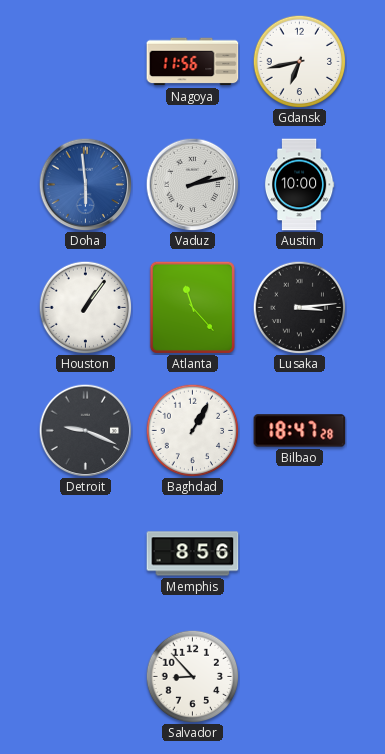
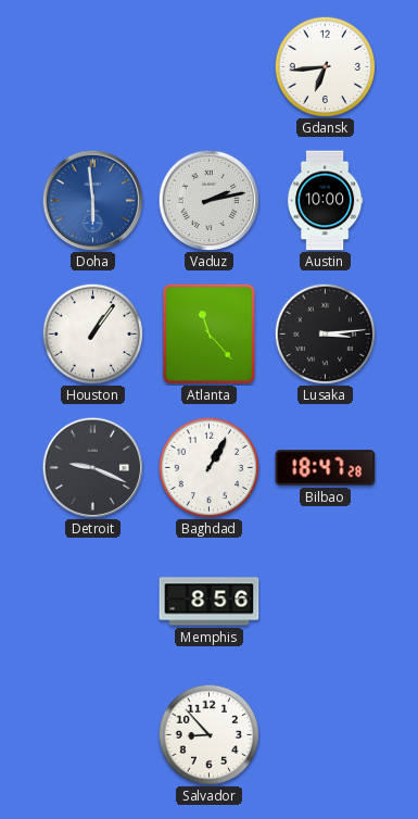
Nagoya: 11:56 -> none (193, 62)
Gdansk: 6:43 -> 6:44 (325, 66)
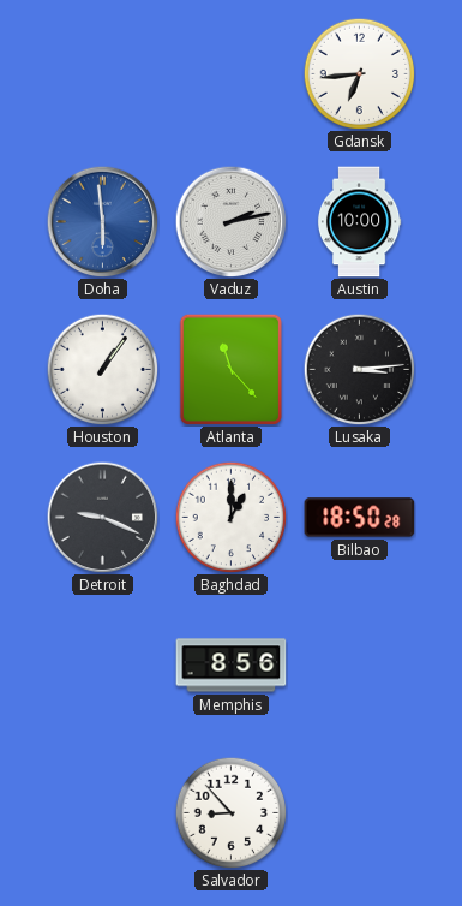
Baghdad: 1:05 -> 1:00 (230, 517)
Bilbao: 18:47 -> 18:50 (360, 518)
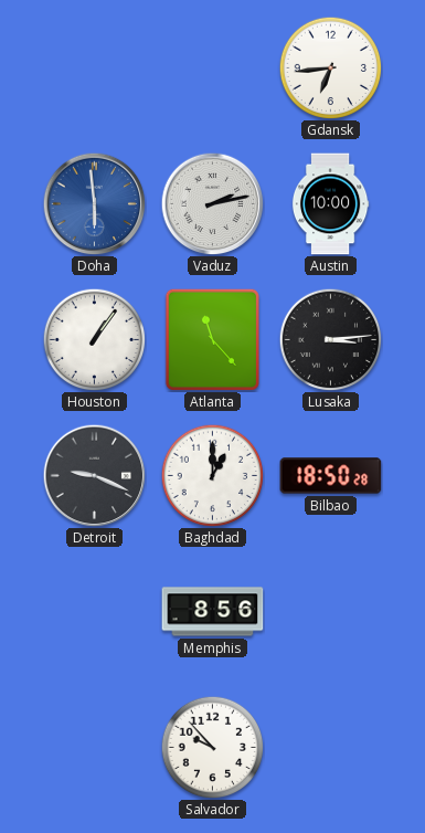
Salvador: 8:53 -> 9:53 (212, 747)
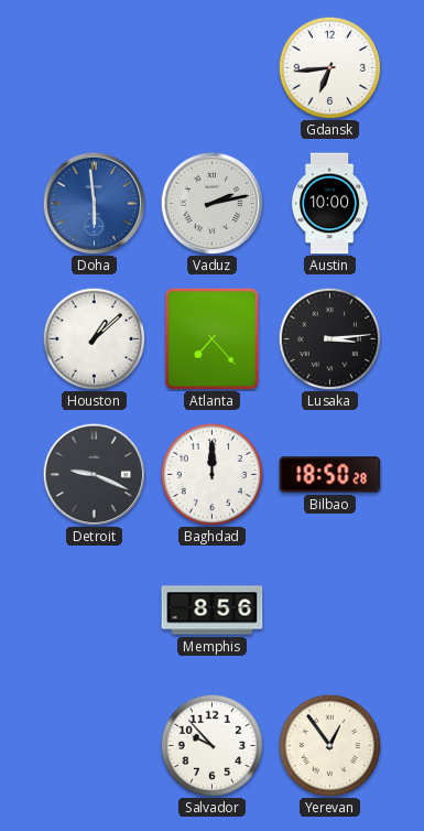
Houston: 1:06 -> 1:08 (94, 338)
Atlanta: 11:23 -> 7:23 (211, 338)
Baghdad: 1:00 -> 12:00 (211, 474)
Yerevan: none -> 12:54 (329, 745)
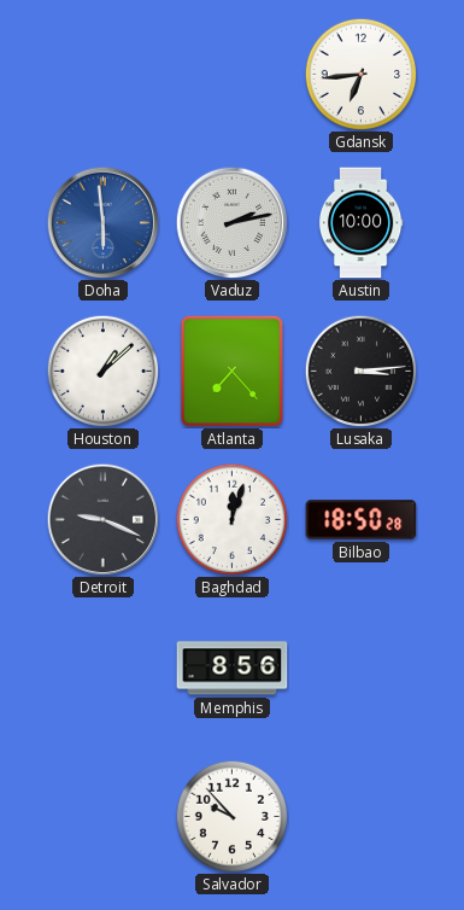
Baghdad: 12:00 -> 12:03 (231, 519)
Yerevan: 12:54 -> none (329, 745)
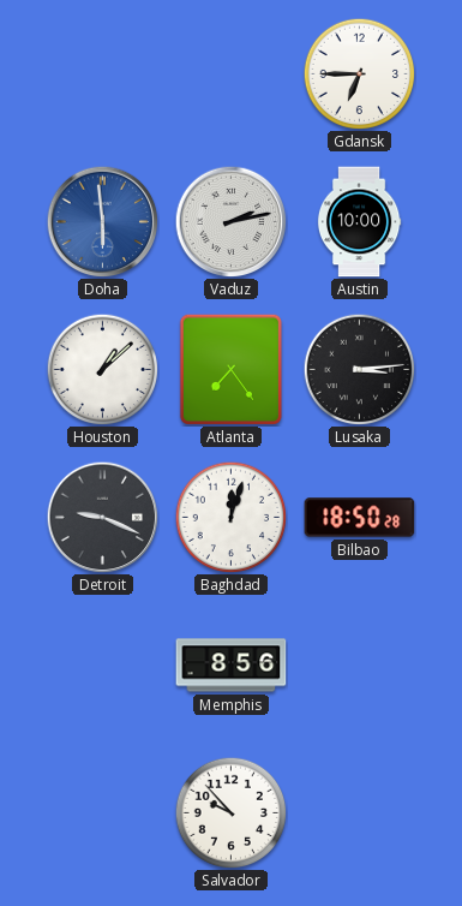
Gdansk: 6:44 -> 6:45 (359, 73)
Atlanta: 7:23 -> 7:24 (230, 369)
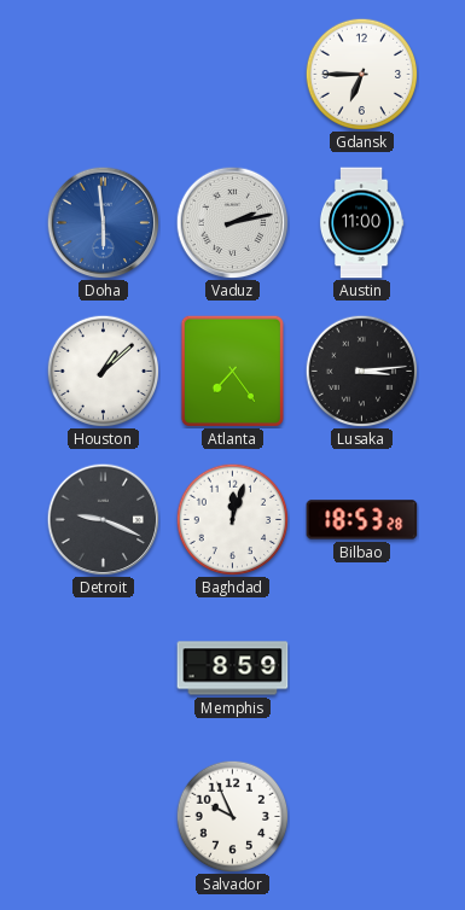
Austin: 10:00 -> 11:00 (361, 223)
Bilbao: 18:50 -> 18:53 (362, 520)
Memphis: 8:56 -> 8:59 (233, 669)
Salvador: 9:53 -> 9:56 (232, 816)
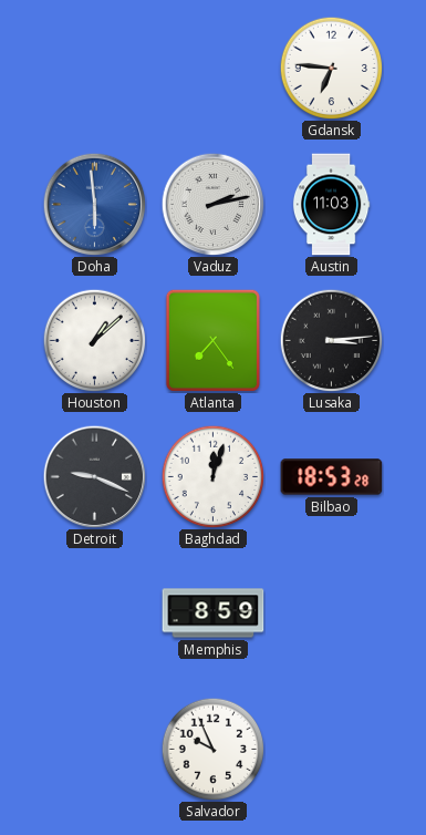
Gdansk: 6:45 -> 6:46 (331, 68)
Austin: 11:00 -> 11:03 (331, 205)
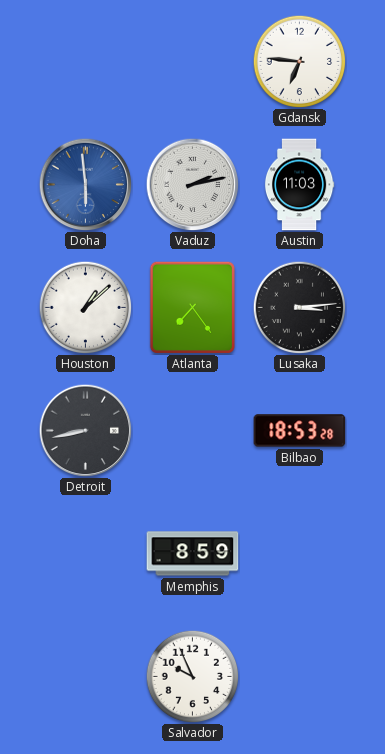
Detroit: 9:19 -> 8:43 (85, 430)
Baghdad: 12:03 -> none (212, 476)
